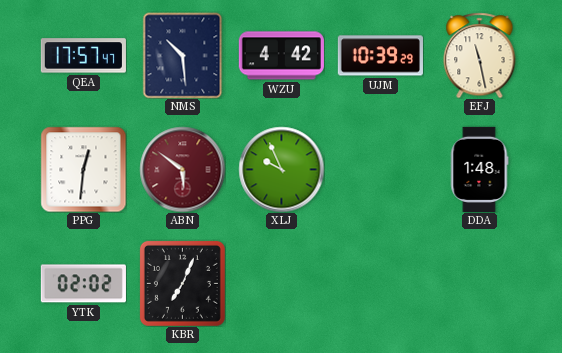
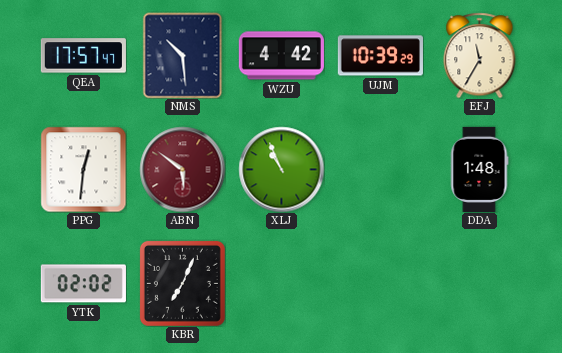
EFJ: 11:28 -> 11:35 (480, 55)
XLJ: 9:56 -> 10:56 (281, 169)
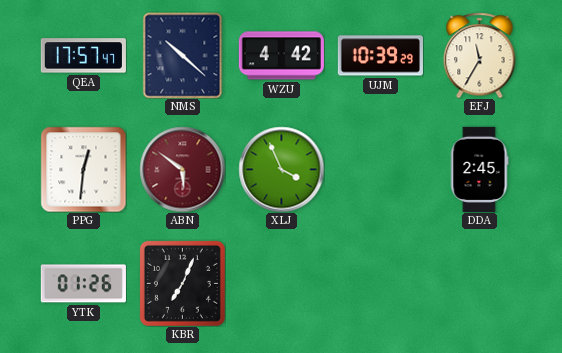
NMS: 10:29 -> 10:22 (183, 55)
XLJ: 10:56 -> 3:56 (281, 169)
DDA: 1:48 -> 2:45 (479, 169)
YTK: 02:02 -> 01:26 (83, 284)
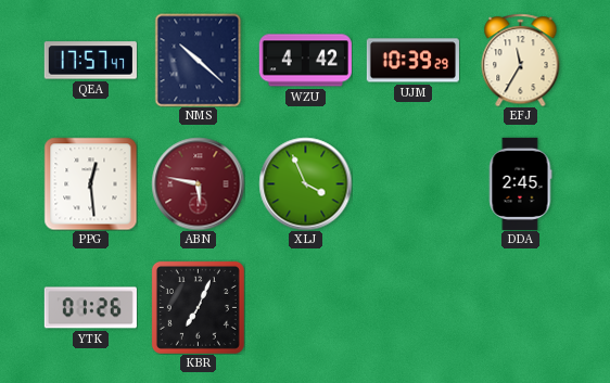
PPG: 12:31 -> 12:29 (90, 183)
ABN: 5:51 -> 5:47 (198, 183)
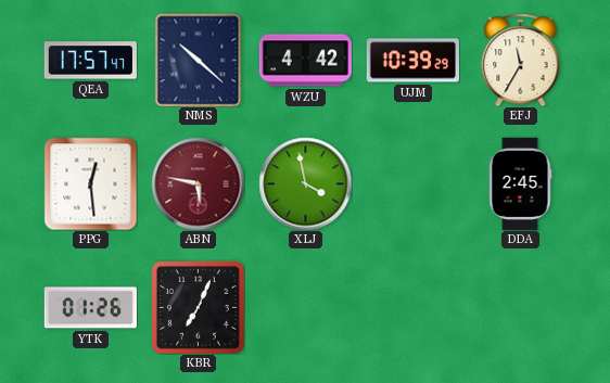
XLJ: 3:56 -> 3:58 (305, 183)
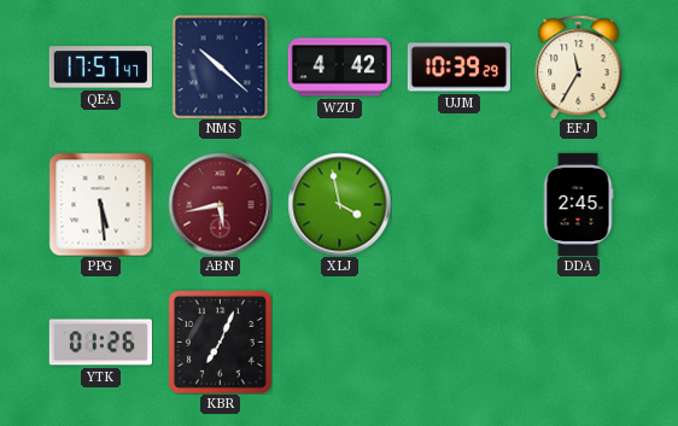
PPG: 12:29 -> 5:29 (100, 204)
ABN: 5:47 -> 5:43 (220, 204)
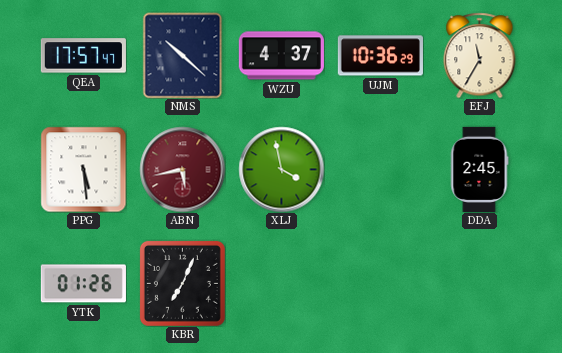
WZU: 4:42 -> 4:37 (281, 56)
UJM: 10:39 -> 10:36 (380, 56)
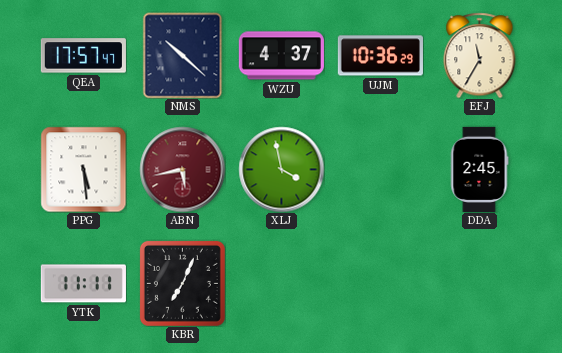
YTK: 01:26 -> 11:11 (83, 284)
